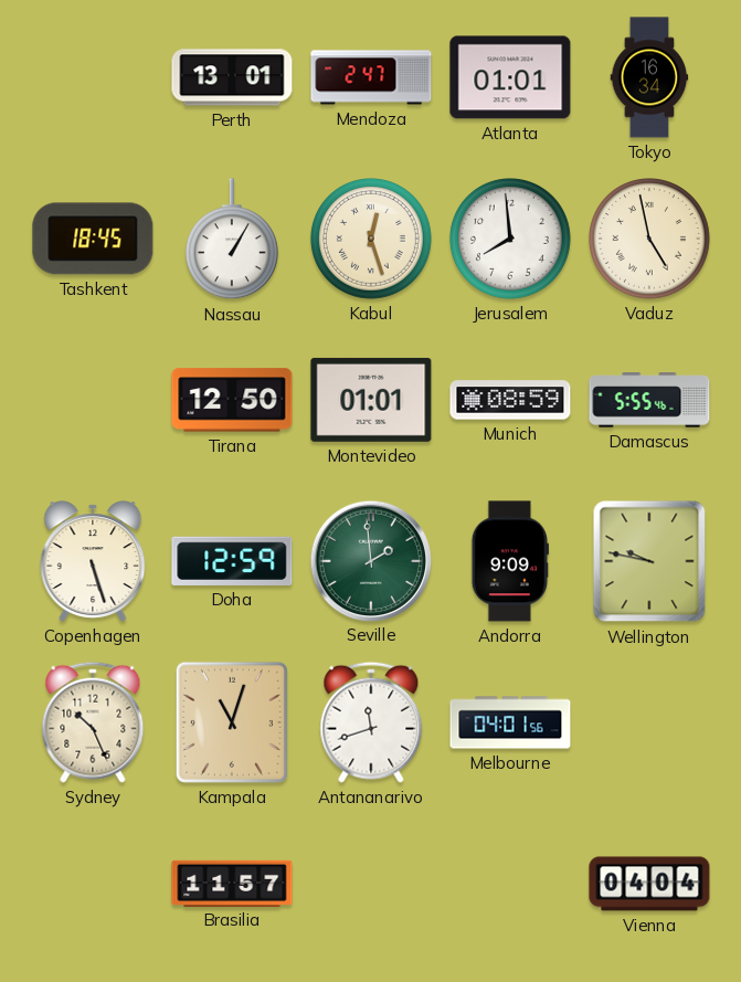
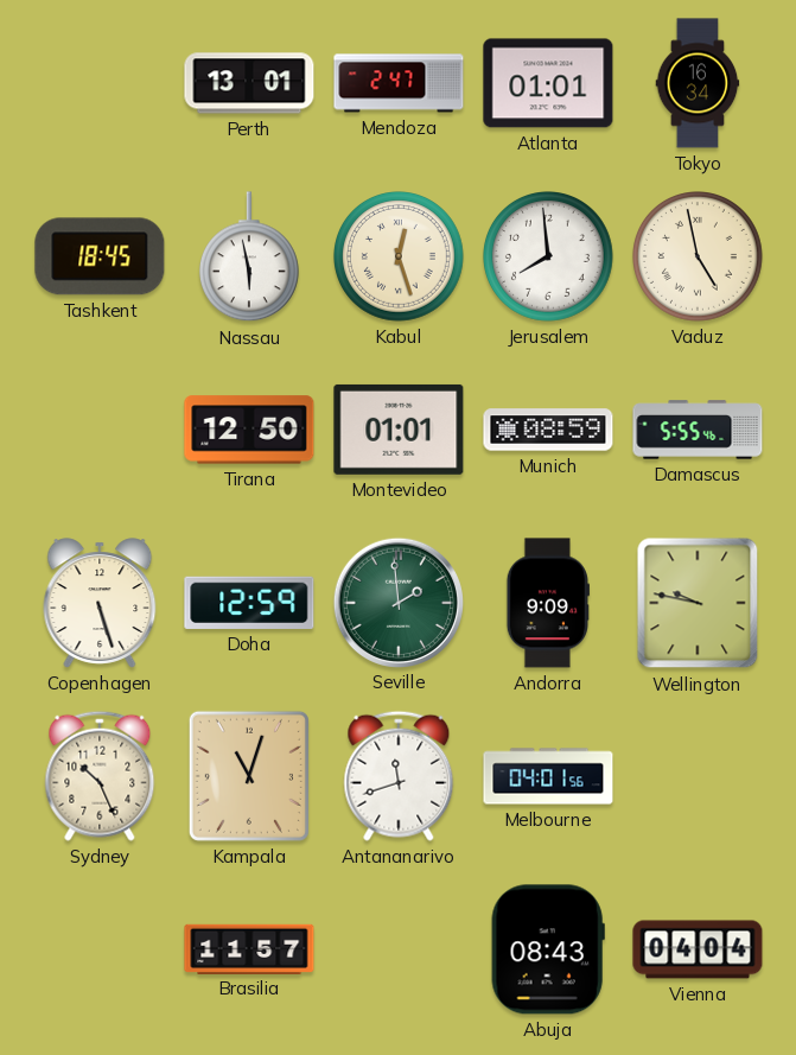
Nassau: 1:05 -> 5:58 (249, 258)
Abuja: none -> 08:43 (548, 949)
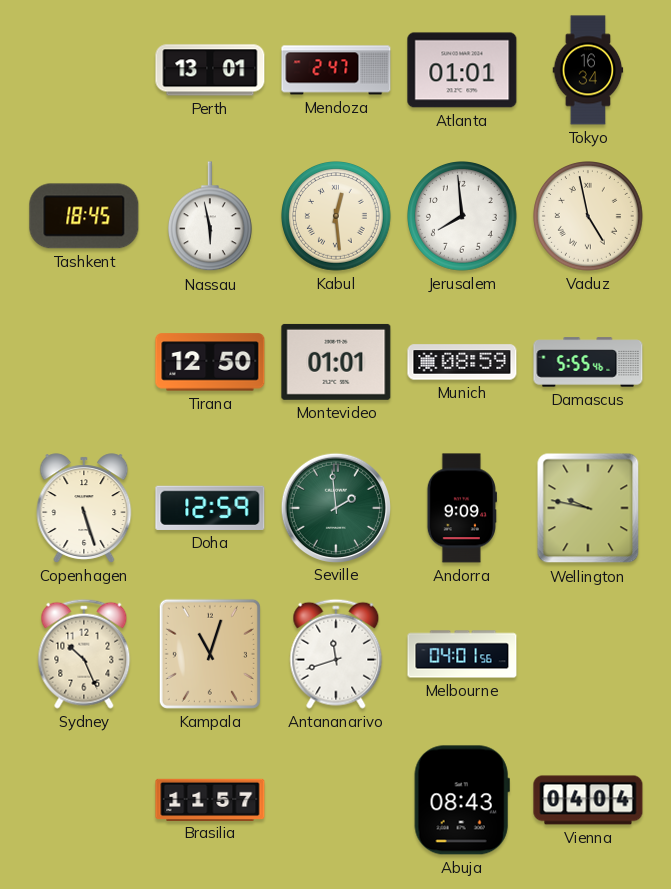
Kabul: 12:27 -> 12:29 (337, 217)
